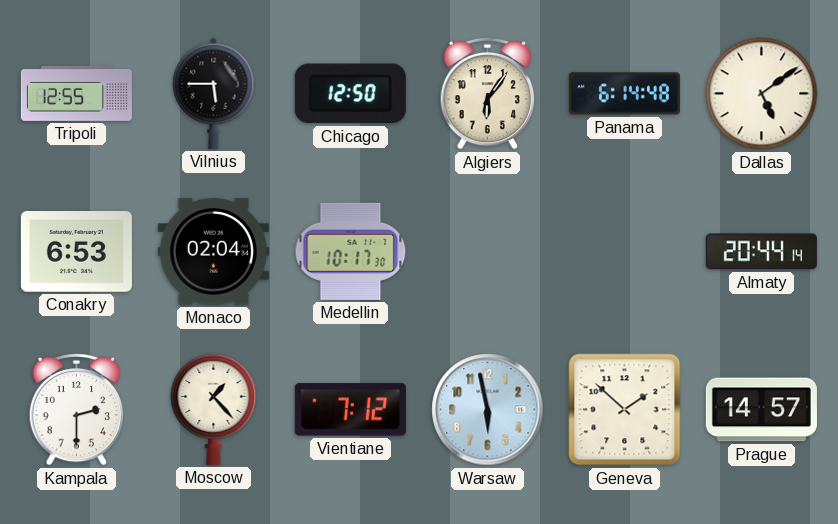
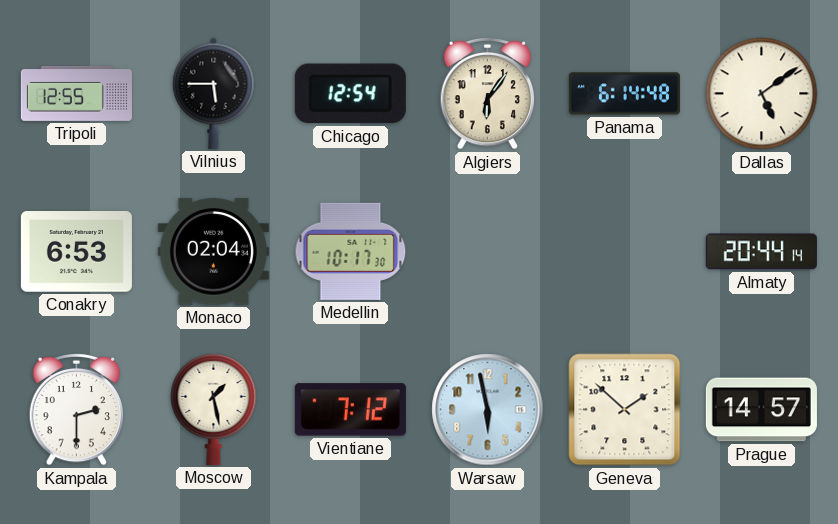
Chicago: 12:50 -> 12:54 (350, 94)
Moscow: 1:23 -> 1:28 (214, 409)
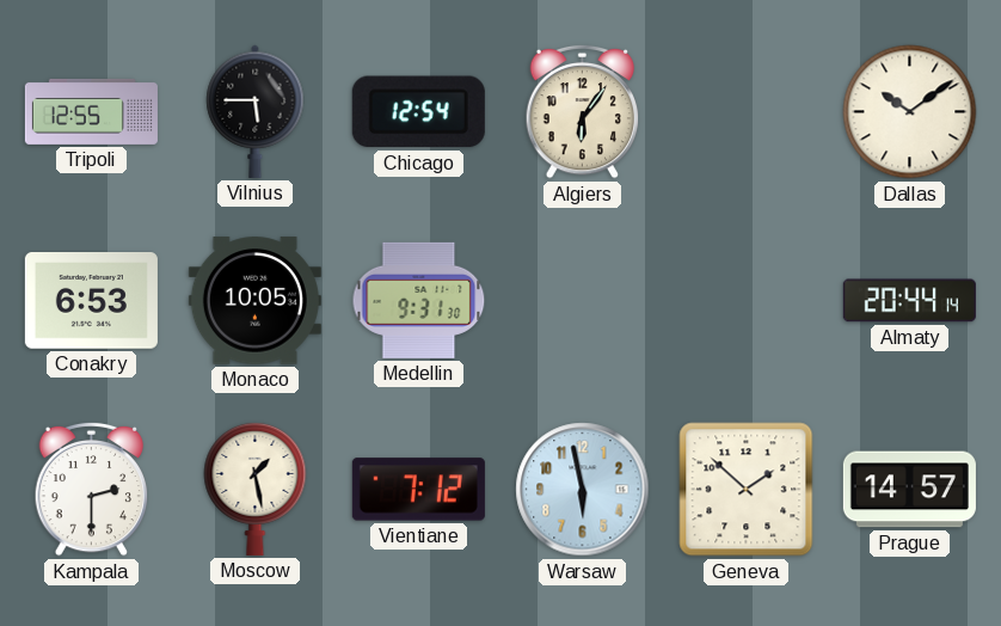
Panama: 6:14 -> none (624, 94)
Dallas: 5:09 -> 10:09 (910, 112)
Monaco: 02:04 -> 10:05 (254, 301)
Medellin: 10:17 -> 9:31 (419, 300)
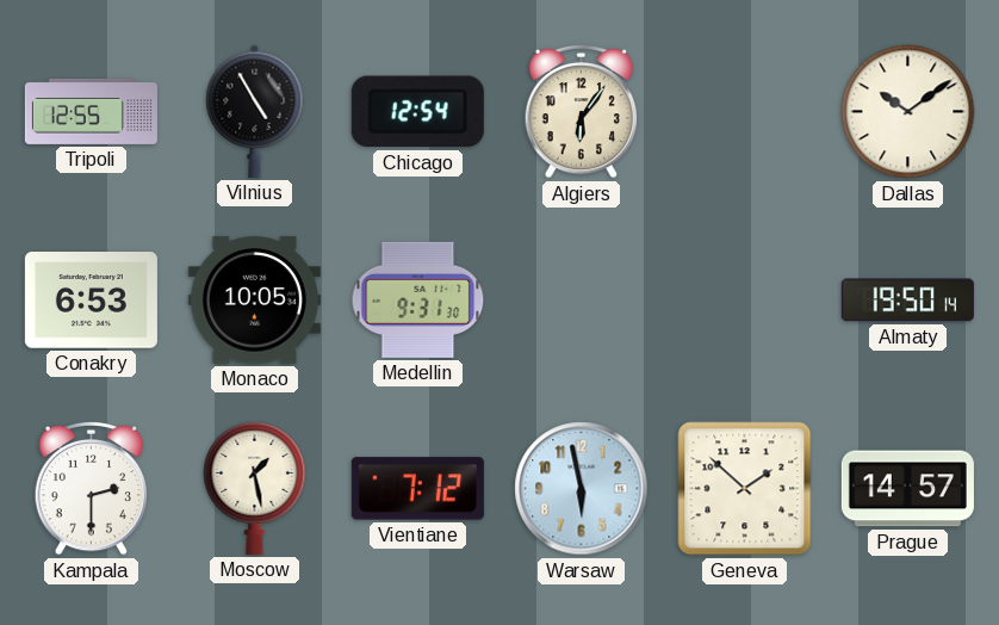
Vilnius: 5:45 -> 4:55 (255, 111)
Almaty: 20:44 -> 19:50 (907, 301)
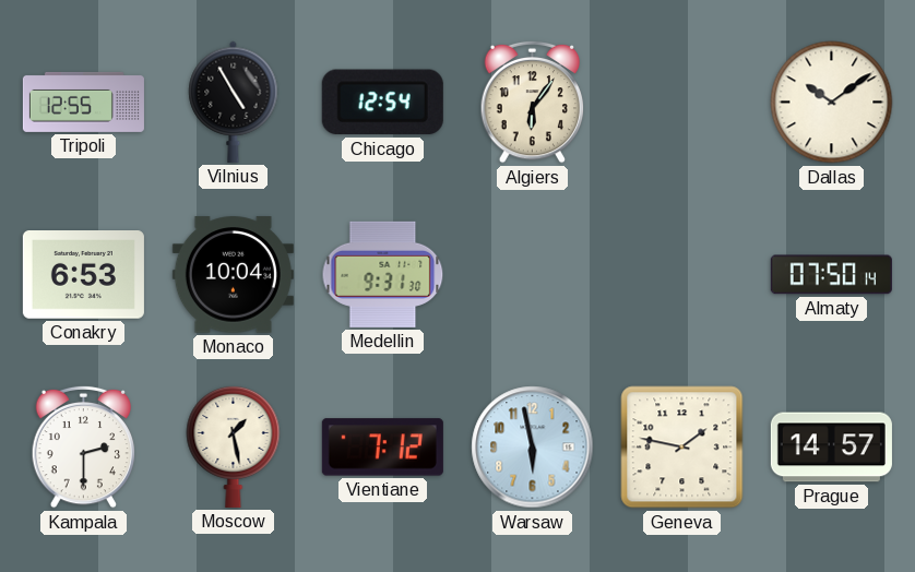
Monaco: 10:05 -> 10:04 (233, 275)
Almaty: 19:50 -> 07:50 (831, 275)
Geneva: 1:52 -> 1:47 (682, 448)
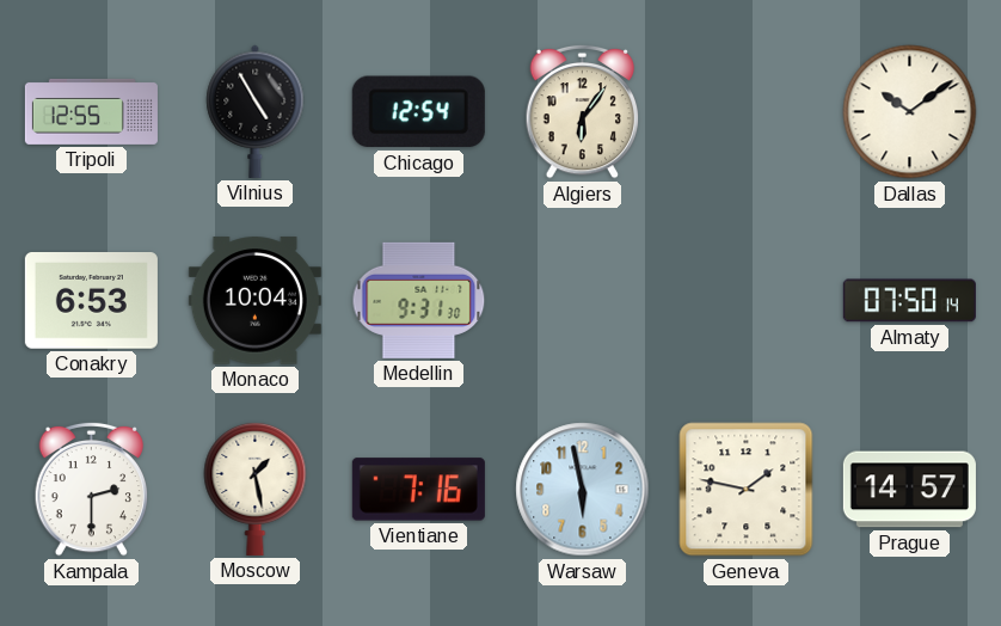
Vientiane: 7:12 -> 7:16 (418, 490)
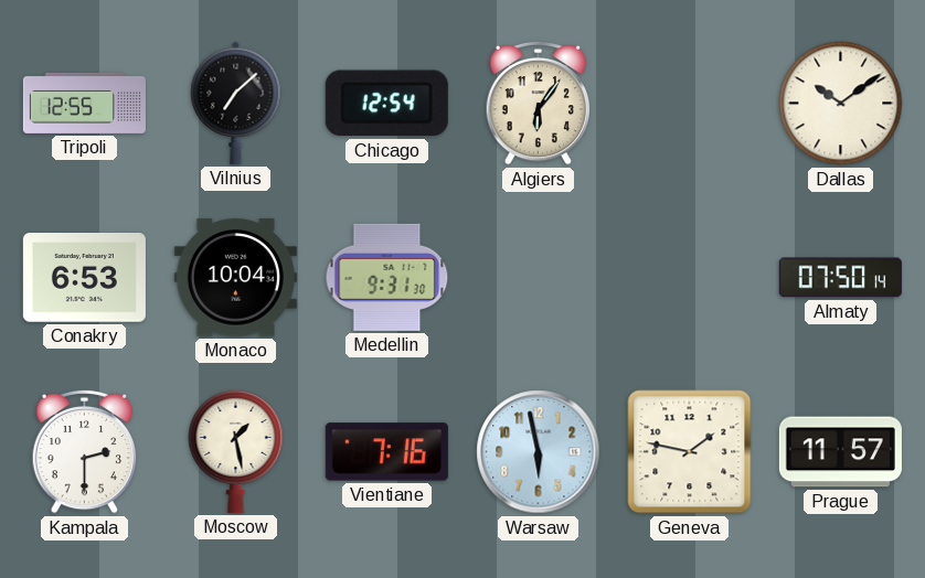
Vilnius: 4:55 -> 7:08 (236, 103)
Prague: 14:57 -> 11:57 (840, 452)
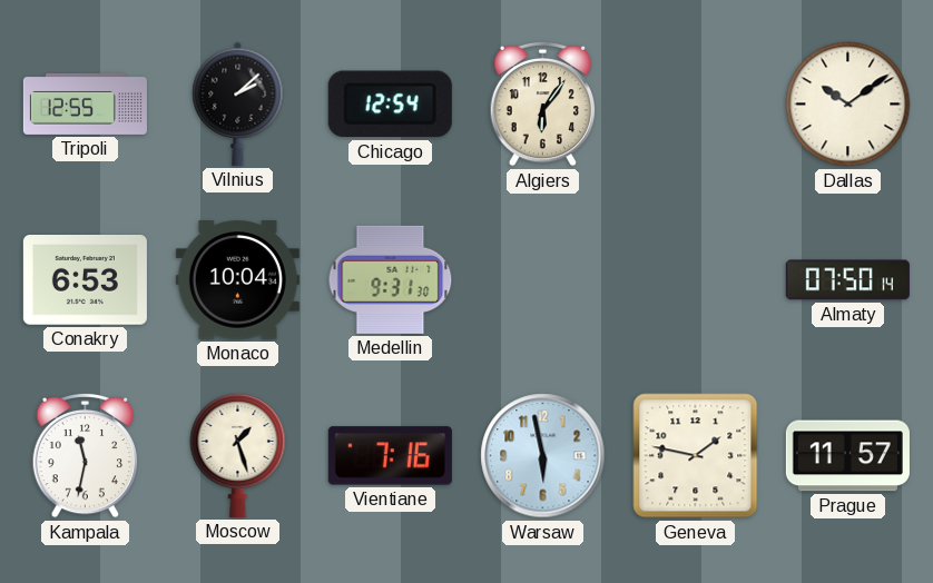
Vilnius: 7:08 -> 2:08 (238, 103)
Kampala: 2:30 -> 11:32 (86, 455)
Moscow: 1:28 -> 1:27 (238, 455)
